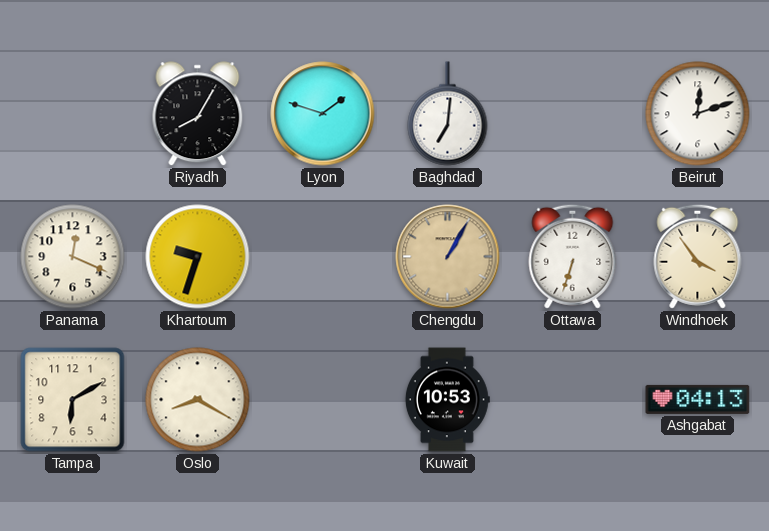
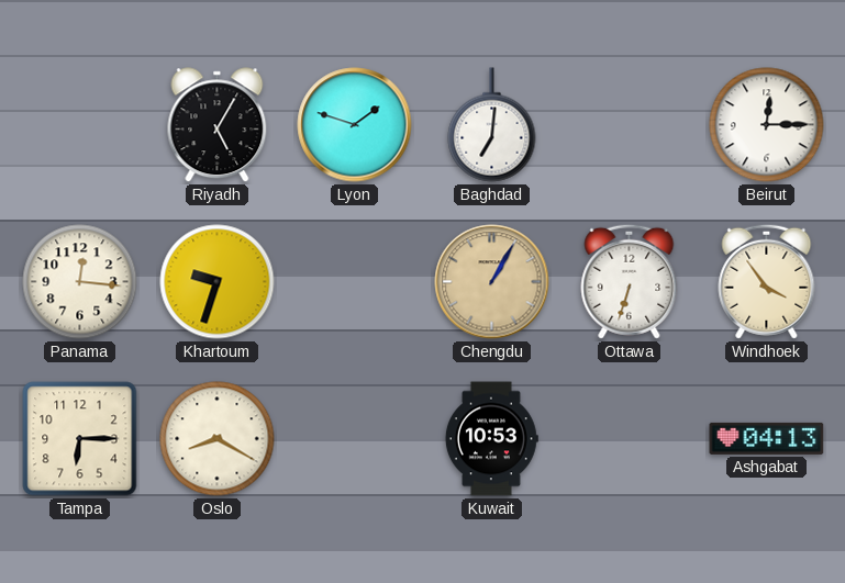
Riyadh: 8:05 -> 5:05 (218, 125)
Beirut: 12:12 -> 12:15 (767, 125)
Panama: 12:19 -> 12:16 (80, 282)
Tampa: 6:10 -> 6:15 (80, 439)
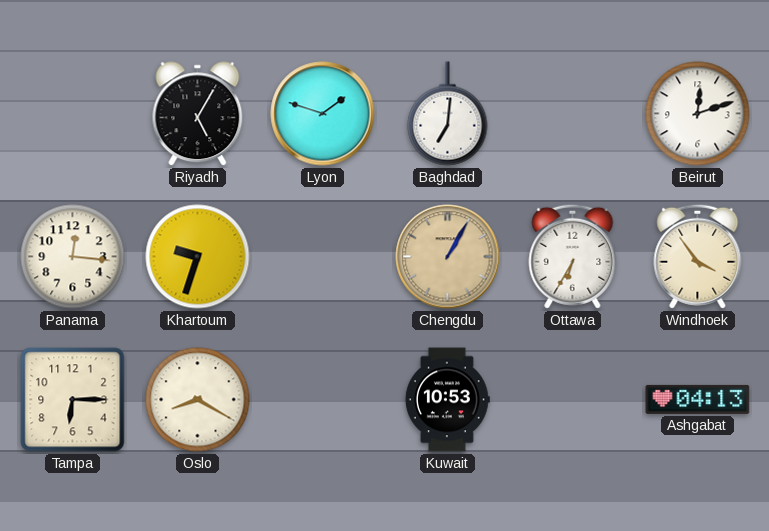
Beirut: 12:15 -> 12:12 (698, 114)
Ottawa: 6:33 -> 6:35 (573, 256)
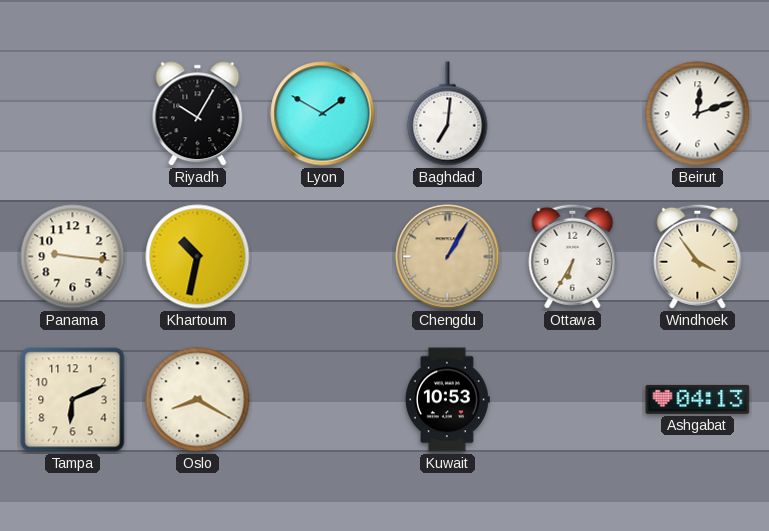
Riyadh: 5:05 -> 10:05 (198, 114)
Lyon: 1:48 -> 1:50 (323, 114)
Panama: 12:16 -> 9:16 (73, 257)
Khartoum: 9:33 -> 10:32 (198, 257)
Tampa: 6:15 -> 6:11 (73, 400)
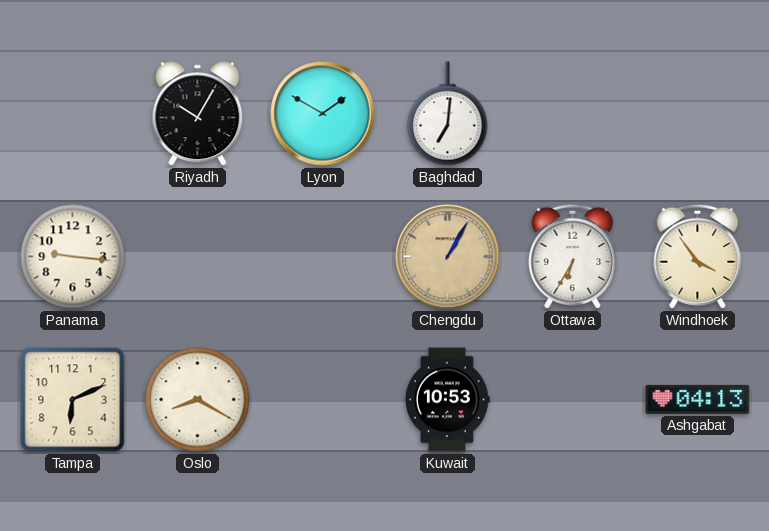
Beirut: 12:12 -> none (698, 114)
Khartoum: 10:32 -> none (198, 257)
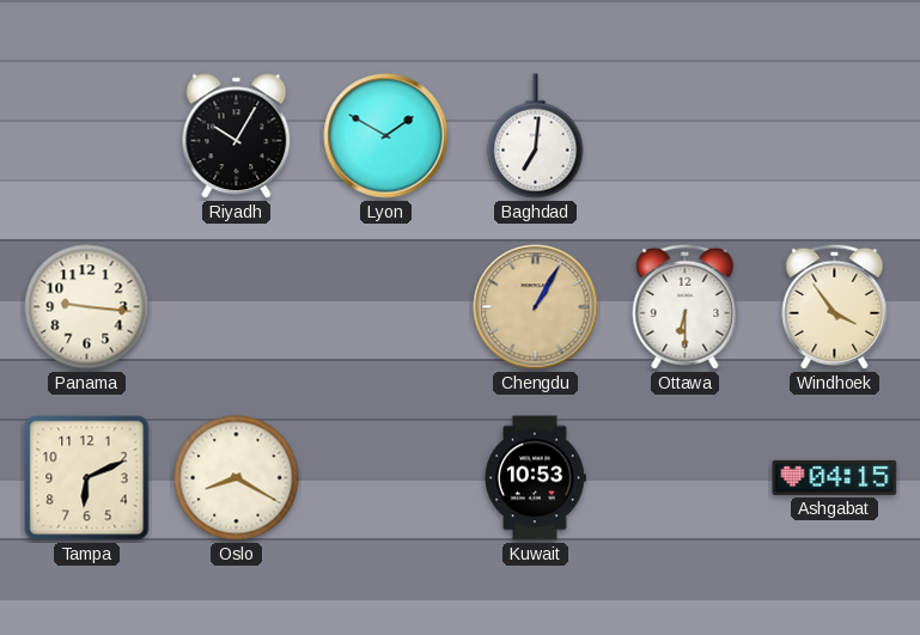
Ottawa: 6:35 -> 6:30 (686, 306)
Ashgabat: 04:13 -> 04:15 (835, 477)
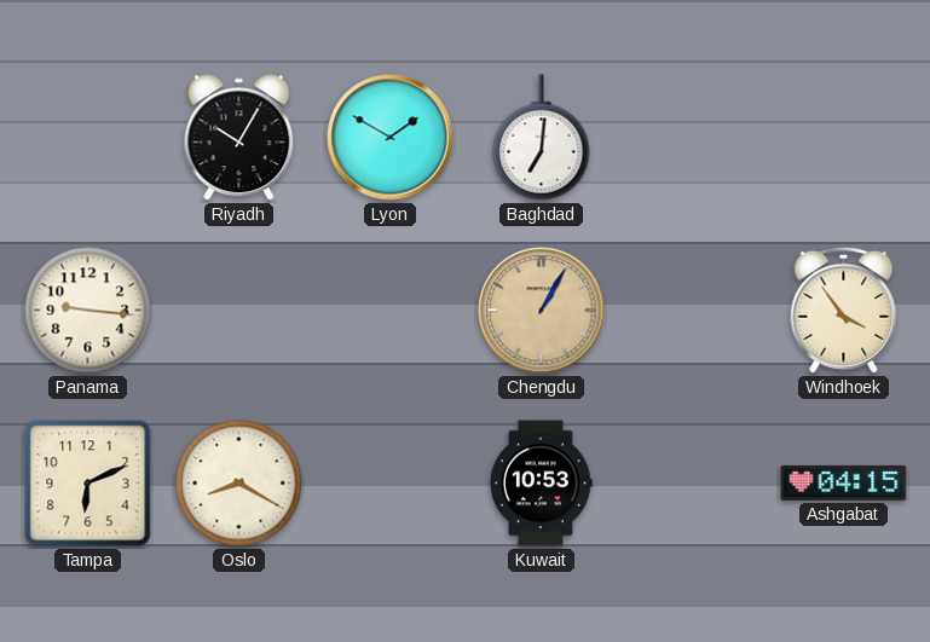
Ottawa: 6:30 -> none (686, 306)
